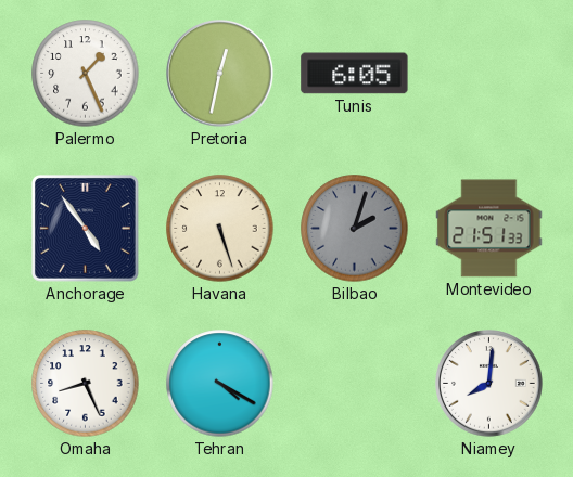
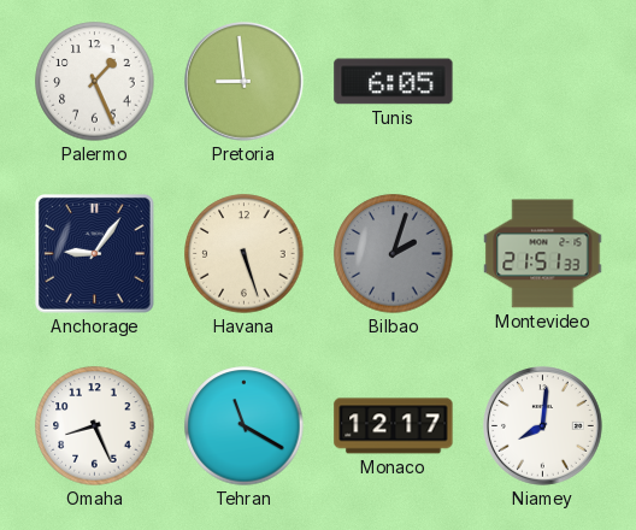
Pretoria: 12:32 -> 8:59 (245, 82)
Anchorage: 4:54 -> 9:06 (95, 254)
Tehran: 4:20 -> 11:20 (245, 426)
Monaco: none -> 12:17 (394, 426)
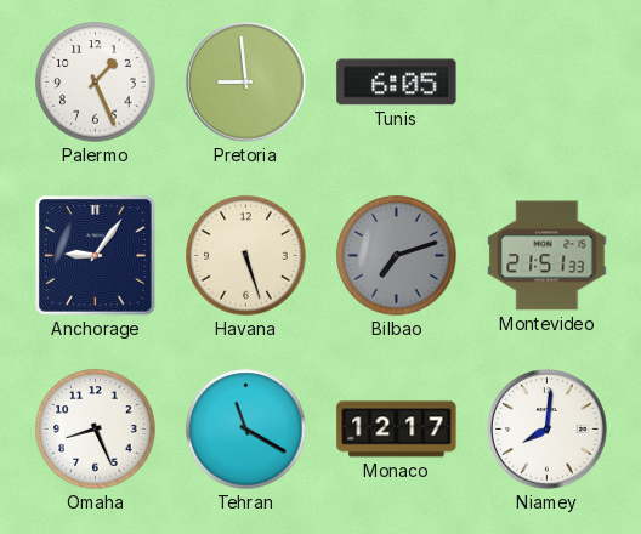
Bilbao: 2:03 -> 7:12 (397, 256)
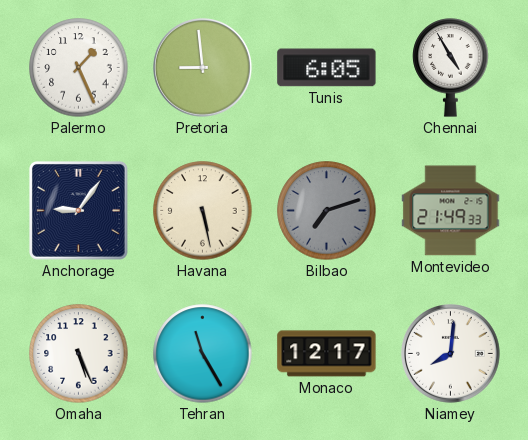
Chennai: none -> 4:55 (451, 68)
Havana: 5:27 -> 5:28 (203, 211)
Montevideo: 21:51 -> 21:49 (451, 211)
Omaha: 8:26 -> 5:26 (79, 354)
Tehran: 11:20 -> 11:25 (203, 354)
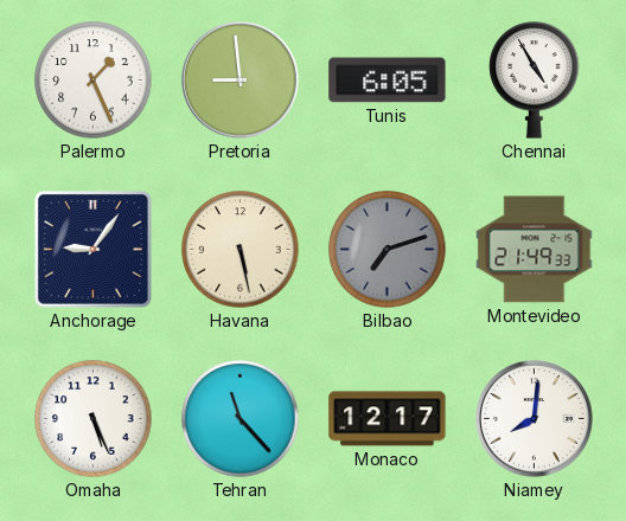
Tehran: 11:25 -> 11:23 (241, 419)
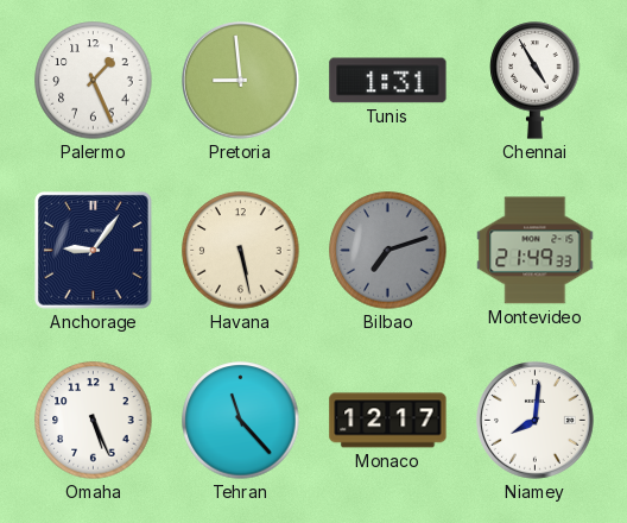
Tunis: 6:05 -> 1:31 (388, 81)
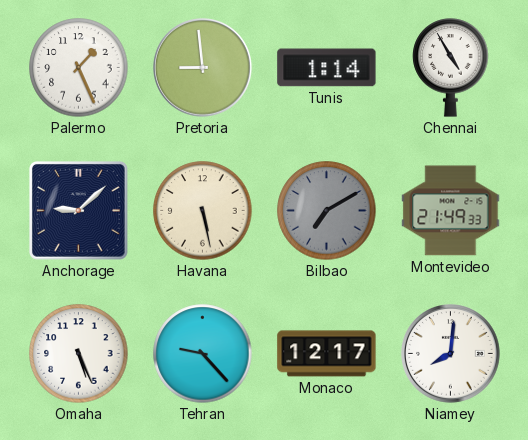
Tunis: 1:31 -> 1:14 (327, 68)
Anchorage: 9:06 -> 9:08 (79, 211)
Bilbao: 7:12 -> 7:10 (327, 211)
Tehran: 11:23 -> 9:23 (203, 354)
